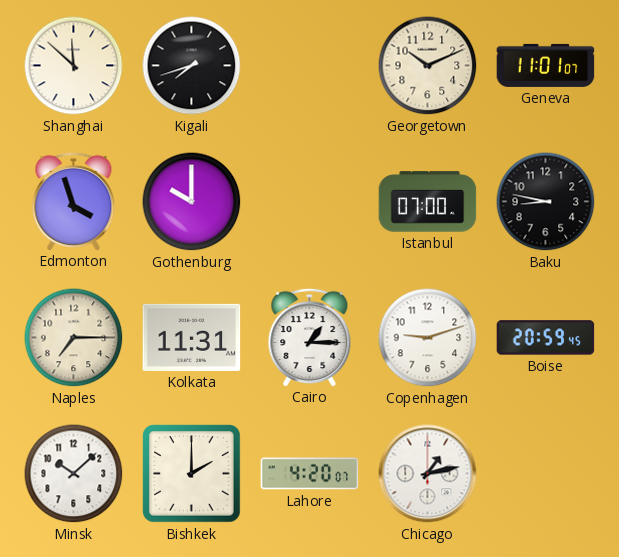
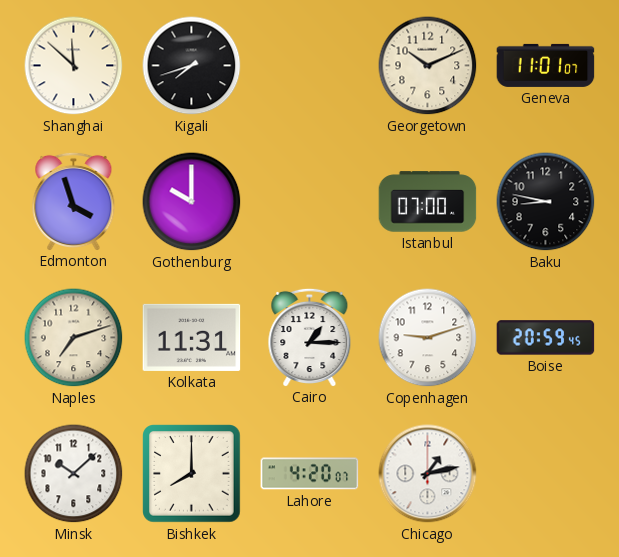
Naples: 7:15 -> 7:12 (74, 338)
Bishkek: 2:00 -> 8:00 (192, 474)
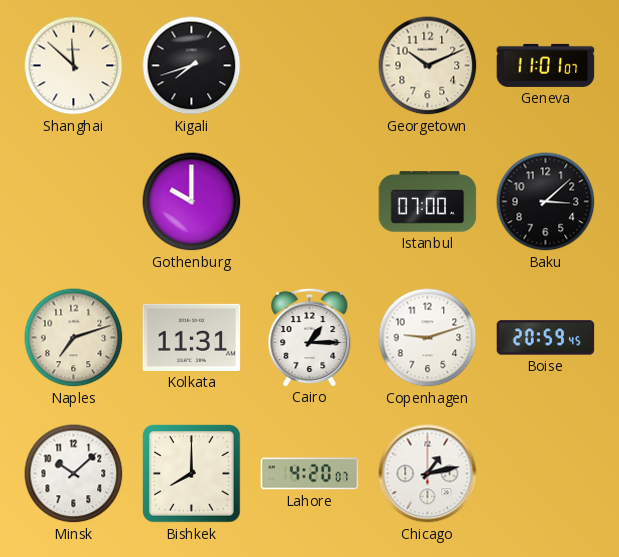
Edmonton: 3:57 -> none (74, 201)
Baku: 8:47 -> 3:08 (546, 202)
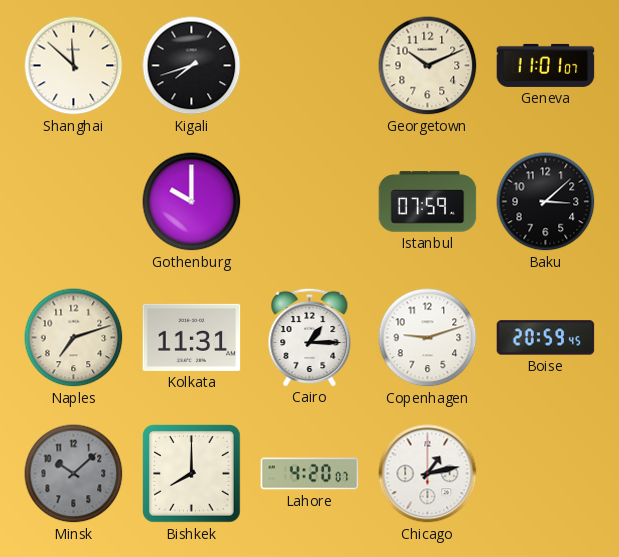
Istanbul: 07:00 -> 07:59 (428, 202)
Minsk dial: white -> grey (74, 474)
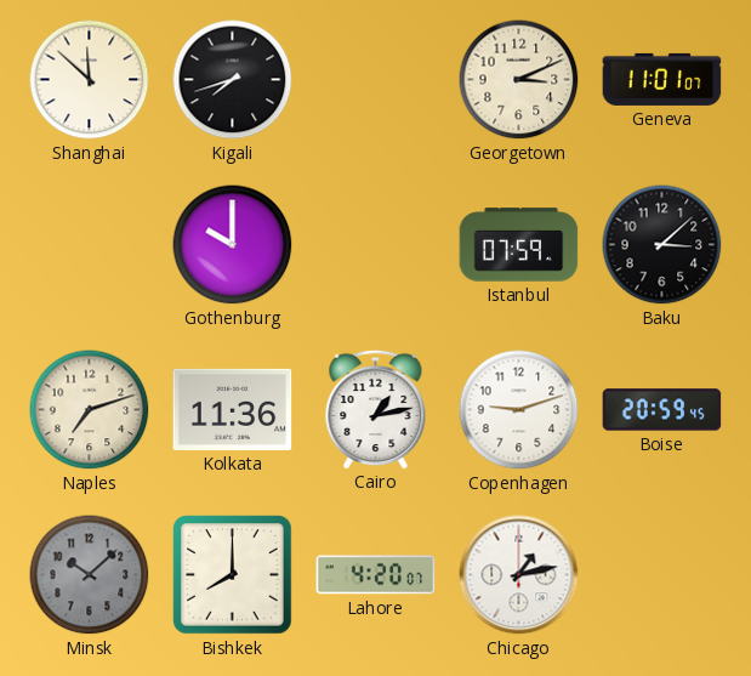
Georgetown: 10:11 -> 3:11 (519, 80)
Kolkata: 11:31 -> 11:36 (233, 409)
Cairo: 1:15 -> 1:13 (376, 409)
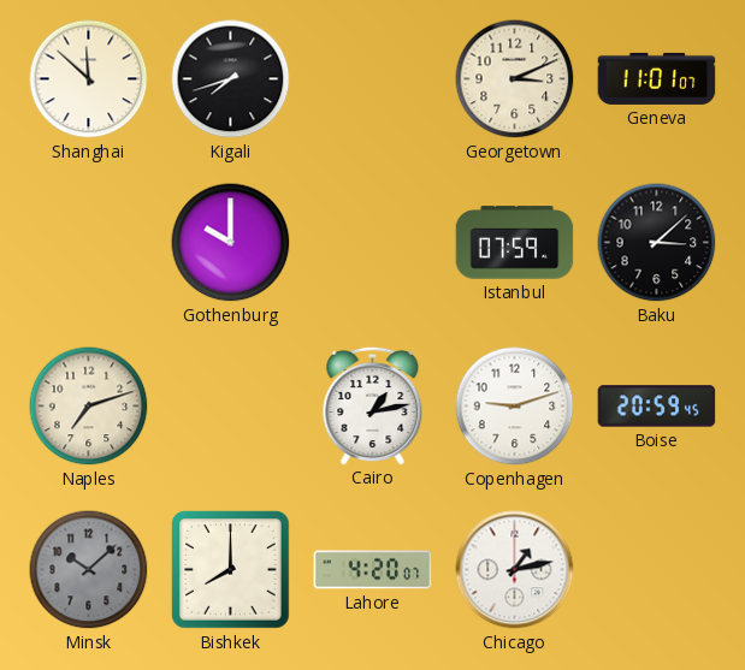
Kolkata: 11:36 -> none (233, 409)
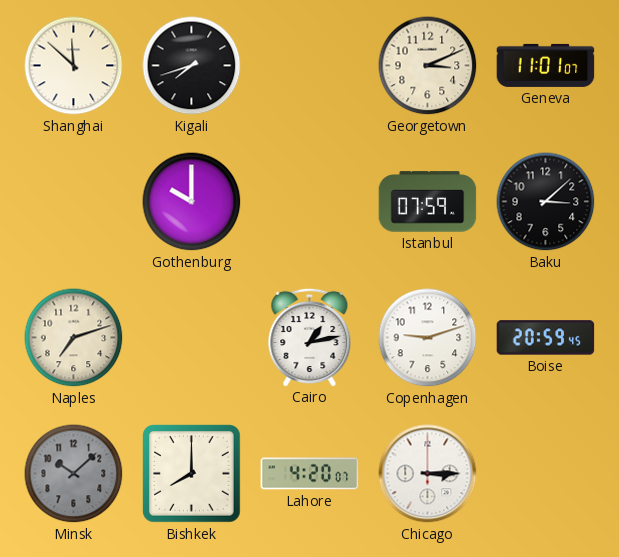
Chicago: 1:13 -> 3:15 (428, 474)
